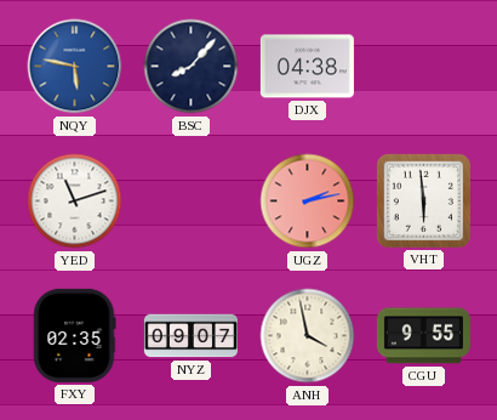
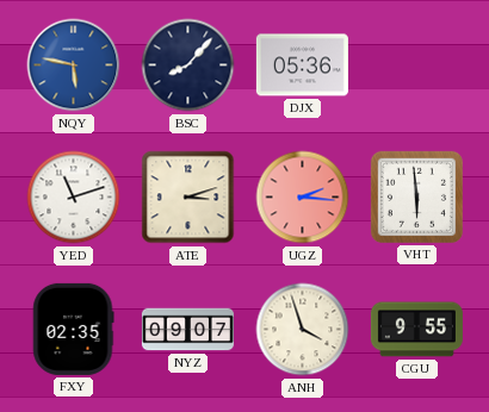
DJX: 04:38 -> 05:36 (302, 65)
ATE: none -> 3:12 (188, 198)
UGZ: 2:13 -> 2:16 (303, 198)
ANH: 3:58 -> 3:57 (303, 330)
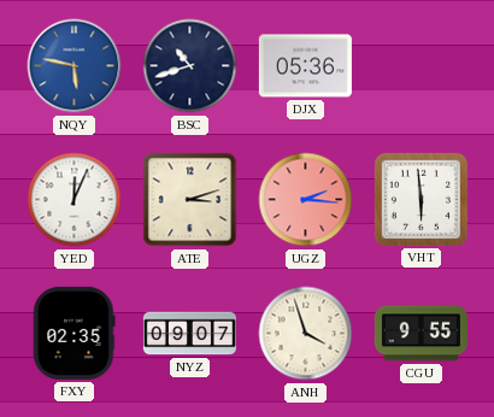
BSC: 8:07 -> 10:42 (190, 66)
YED: 11:12 -> 12:04 (75, 200)
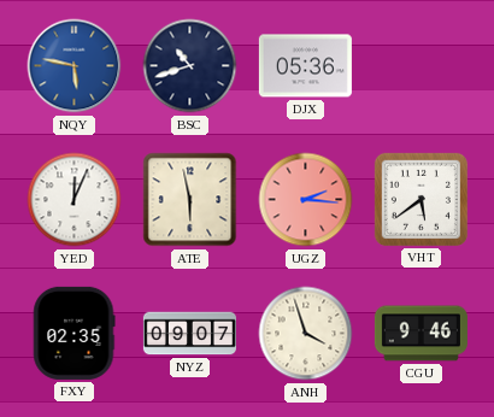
ATE: 3:12 -> 5:58 (190, 200)
VHT: 5:59 -> 5:39 (421, 199)
CGU: 9:55 -> 9:46 (421, 334)
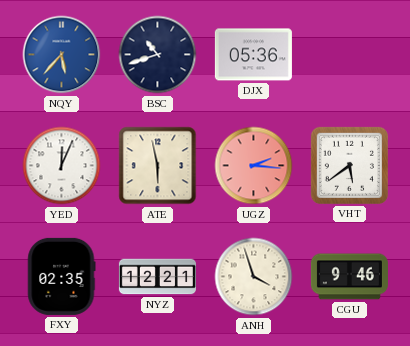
NQY: 5:47 -> 5:37 (62, 55)
NYZ: 09:07 -> 12:21 (157, 277)
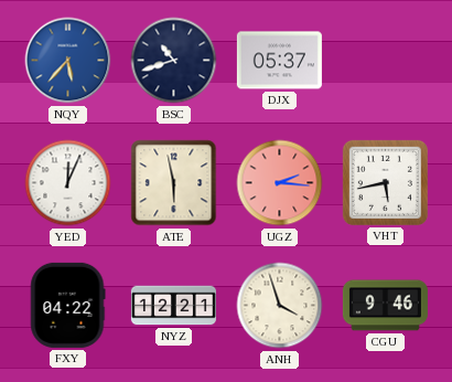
DJX: 05:36 -> 05:37 (279, 61)
VHT: 5:39 -> 5:43 (385, 182)
FXY: 02:35 -> 04:22 (68, 305)
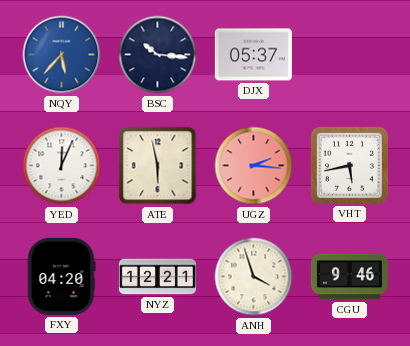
BSC: 10:42 -> 10:16 (158, 55)
FXY: 04:22 -> 04:20 (62, 276)
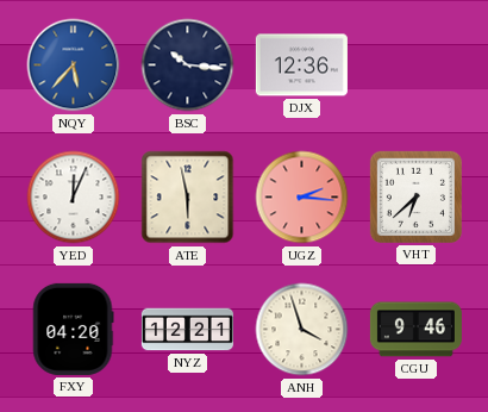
DJX: 05:37 -> 12:36 (301, 65)
VHT: 5:43 -> 6:38 (415, 196)
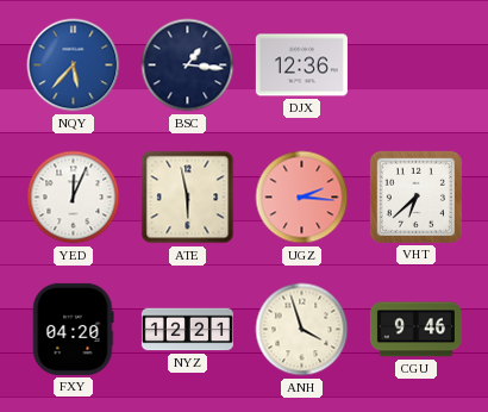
BSC: 10:16 -> 1:16 (188, 65)
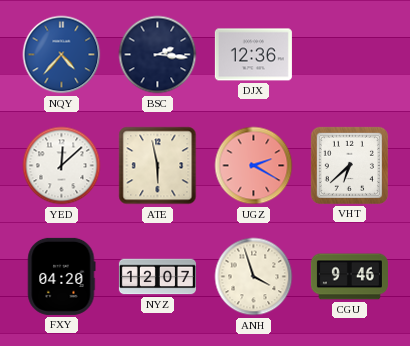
NQY: 5:37 -> 4:37 (62, 55)
BSC: 1:16 -> 2:16 (158, 55)
YED: 12:04 -> 12:08 (62, 166)
UGZ: 2:16 -> 2:20 (254, 166)
NYZ: 12:21 -> 12:07 (157, 277)
